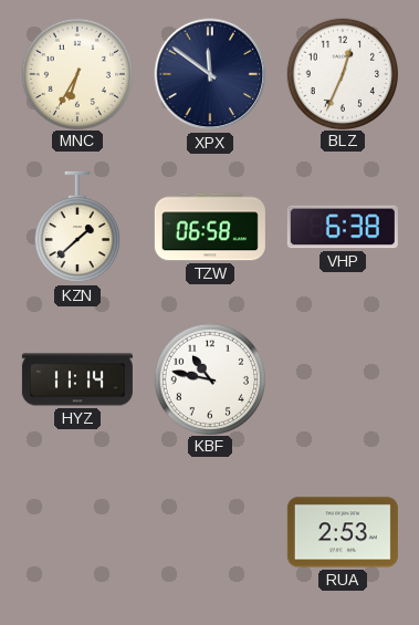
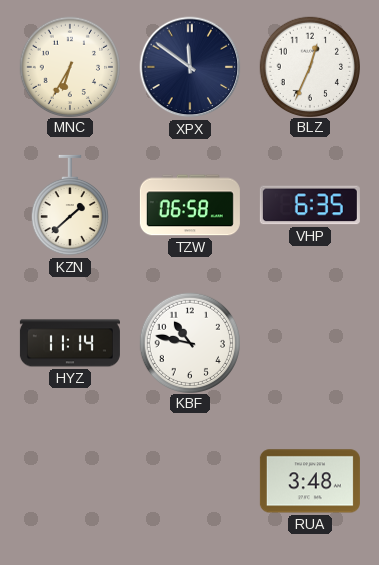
VHP: 6:38 -> 6:35 (310, 205)
RUA: 2:53 -> 3:48 (310, 481)
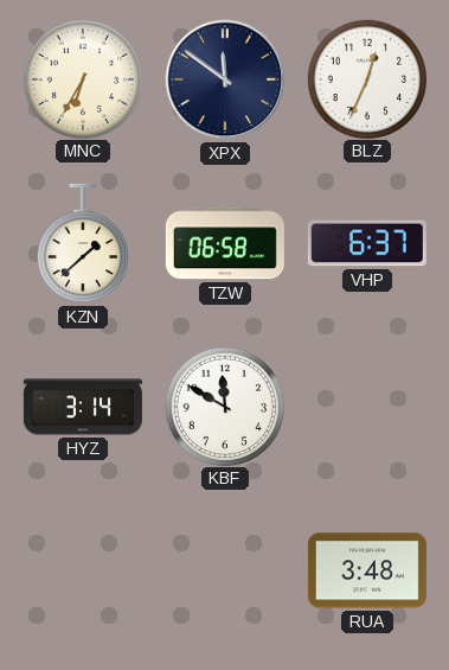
VHP: 6:35 -> 6:37 (367, 243)
HYZ: 11:14 -> 3:14 (83, 407)
KBF: 10:47 -> 11:50 (224, 406)
